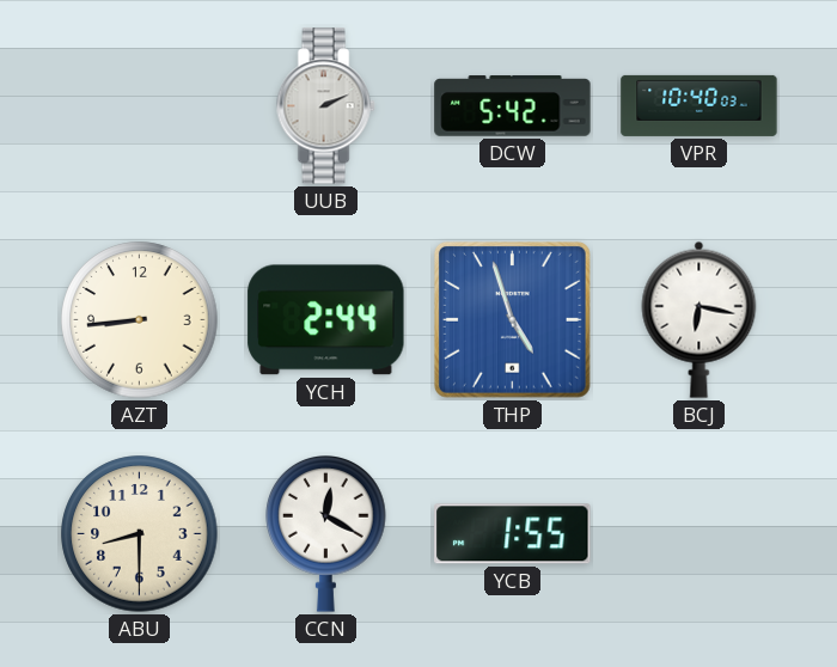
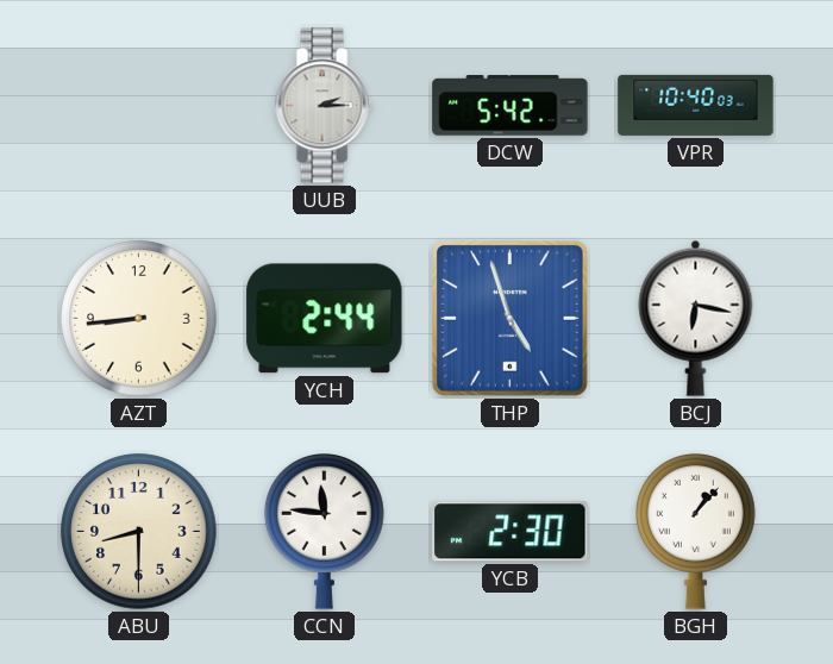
UUB: 2:11 -> 2:15 (324, 106)
CCN: 12:20 -> 11:46 (325, 532)
YCB: 1:55 -> 2:30 (511, 532)
BGH: none -> 1:07 (696, 532)
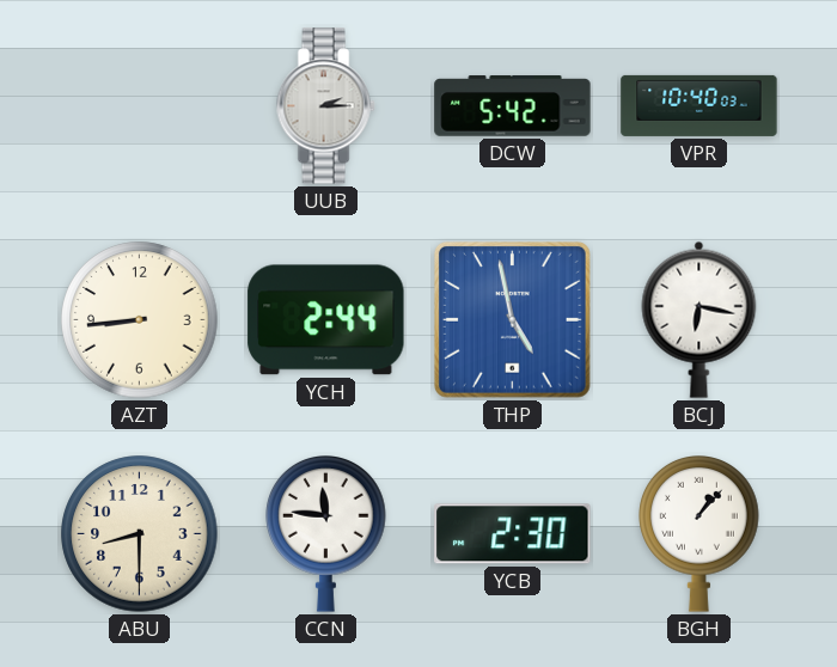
THP: 4:57 -> 4:58 (512, 319)
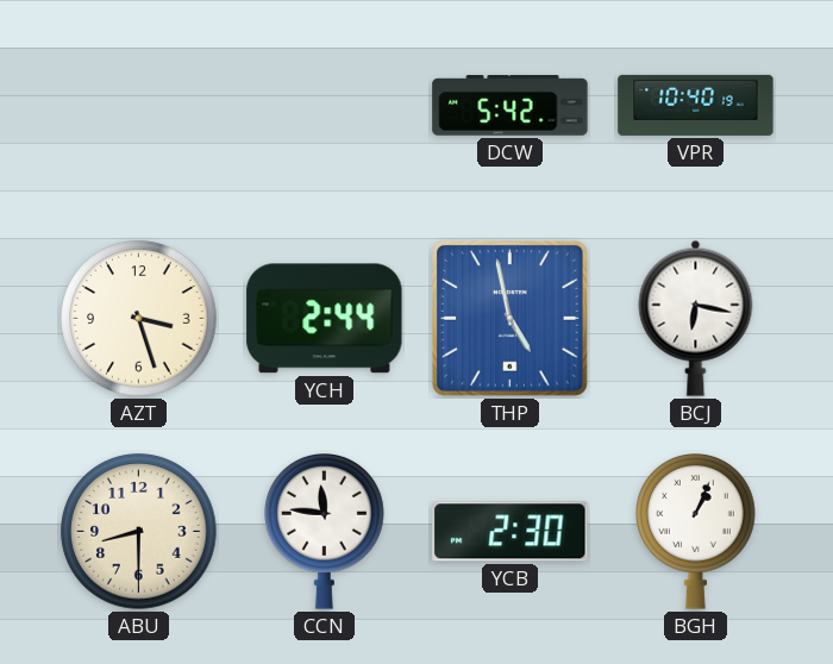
UUB: 2:15 -> none (325, 106)
VPR: 10:40:03 -> 10:40:19 (696, 105)
AZT: 8:44 -> 3:27 (139, 319)
BGH: 1:07 -> 1:04 (696, 532)
